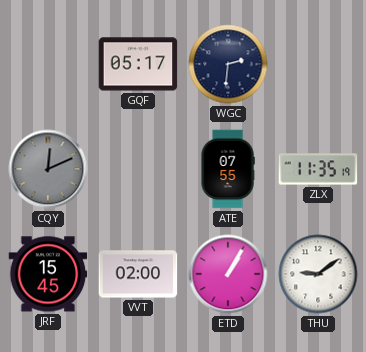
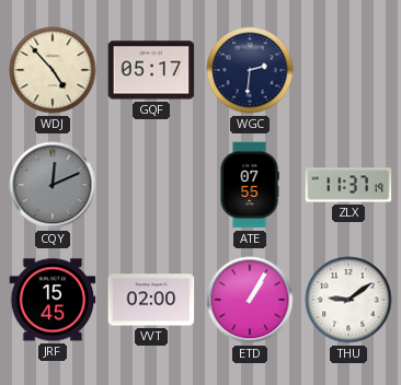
WDJ: none -> 4:53 (53, 70)
ZLX: 11:35 -> 11:37 (348, 185)
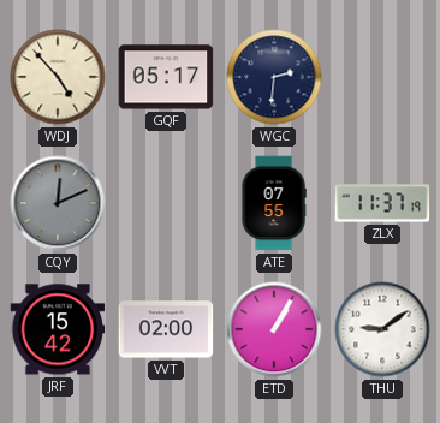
JRF: 15:45 -> 15:42 (58, 329)
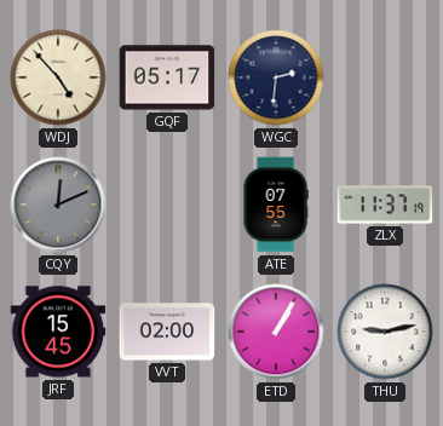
JRF: 15:42 -> 15:45 (58, 332)
THU: 9:09 -> 9:13 (385, 332)
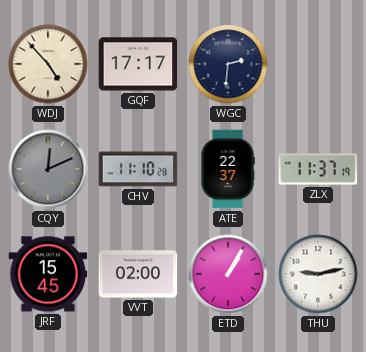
GQF: 05:17 -> 17:17 (138, 64)
CHV: none -> 11:10 (138, 169)
ATE: 07:55 -> 22:37 (228, 169)
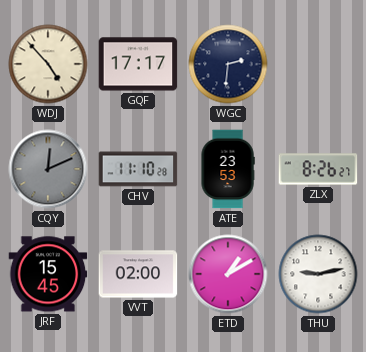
ATE: 22:37 -> 23:53 (228, 169)
ZLX: 11:37 -> 8:26 (318, 169)
ETD: 1:05 -> 1:10 (228, 274)
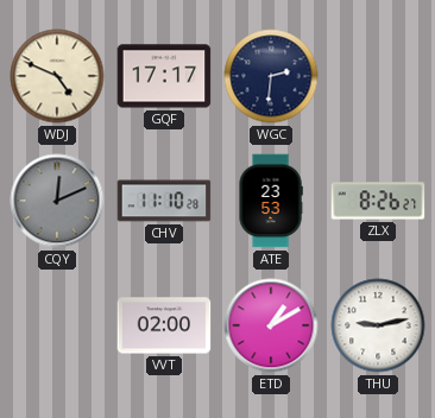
WDJ: 4:53 -> 4:49 (57, 76)
JRF: 15:45 -> none (48, 274)
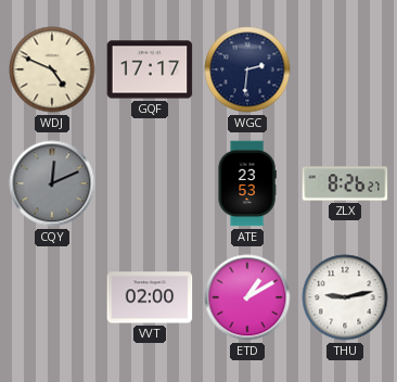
CHV: 11:10 -> none (164, 201)
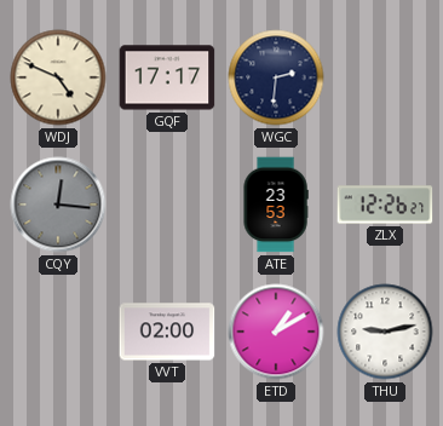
CQY: 12:11 -> 12:16 (58, 205)
ZLX: 8:26 -> 12:26 (385, 205)
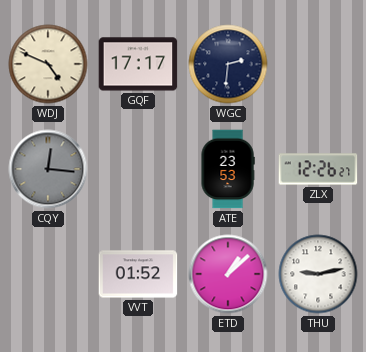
VVT: 02:00 -> 01:52 (138, 274)
ETD: 1:10 -> 1:08 (228, 274)
